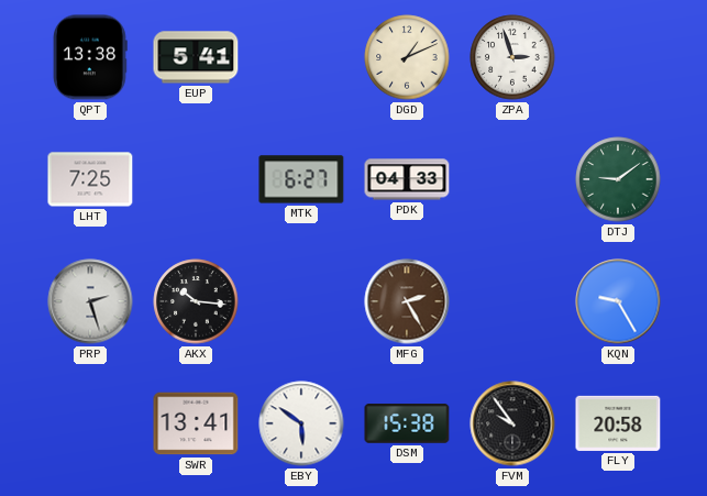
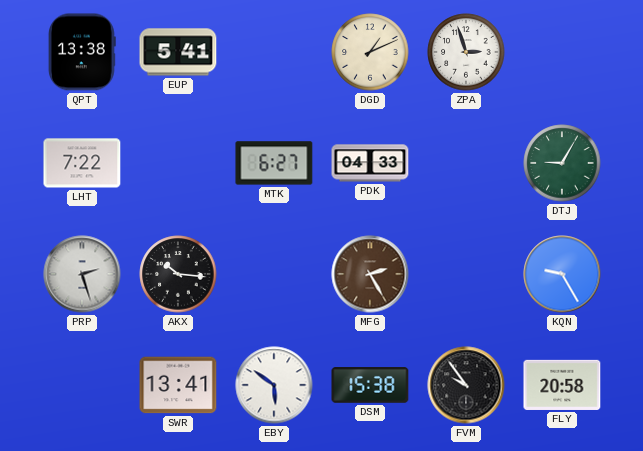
LHT: 7:25 -> 7:22 (82, 163)
DTJ: 9:09 -> 9:05 (562, 163)
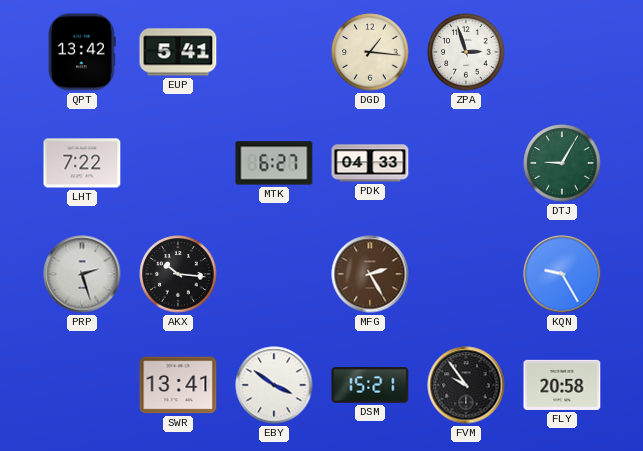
QPT: 13:38 -> 13:42 (82, 52)
DGD: 1:11 -> 1:16 (370, 52)
EBY: 5:51 -> 3:51 (274, 385)
DSM: 15:38 -> 15:21 (370, 385)
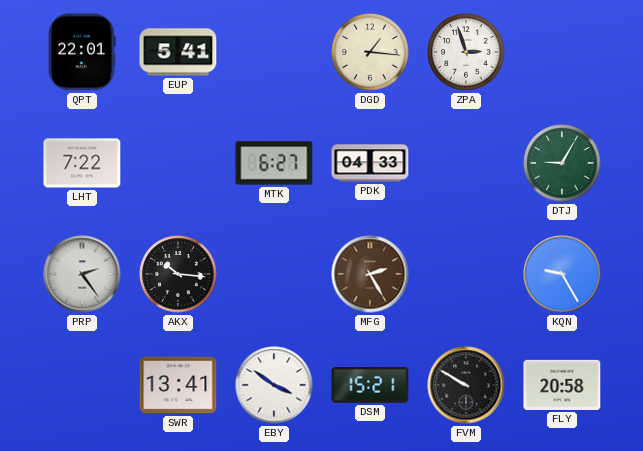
QPT: 13:42 -> 22:01 (82, 52)
PRP: 2:27 -> 2:24 (82, 274)
FVM: 9:54 -> 9:50 (466, 385)
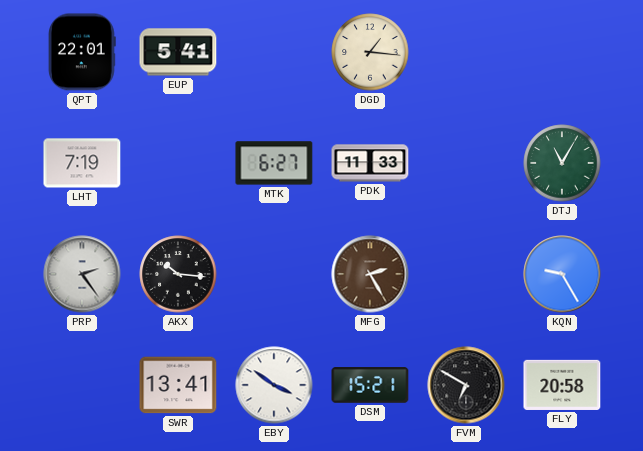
ZPA: 2:57 -> none (466, 52)
LHT: 7:22 -> 7:19 (82, 163)
PDK: 04:33 -> 11:33 (370, 163)
DTJ: 9:05 -> 11:05 (562, 163)
FVM: 9:50 -> 6:50 (466, 385)
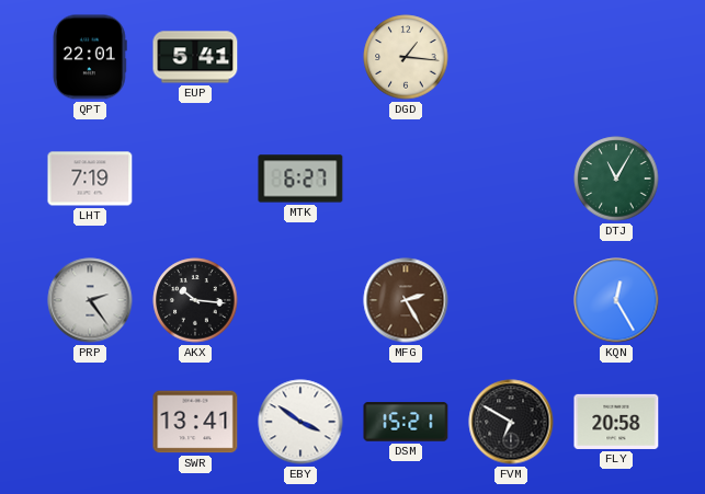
PDK: 11:33 -> none (370, 163)
KQN: 9:25 -> 12:25 (616, 300)
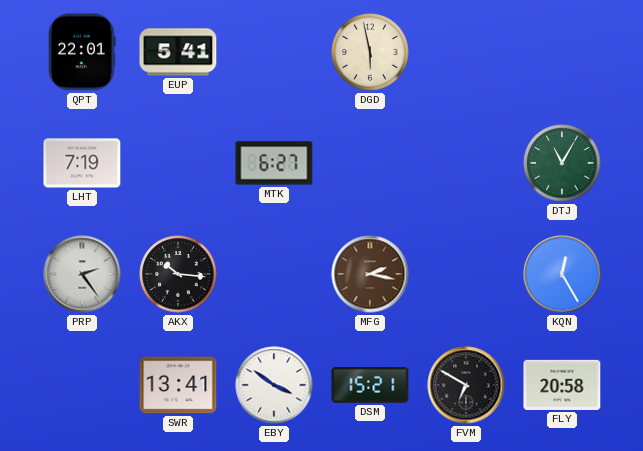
DGD: 1:16 -> 5:58 (370, 52)
MFG: 2:25 -> 2:17 (370, 274)
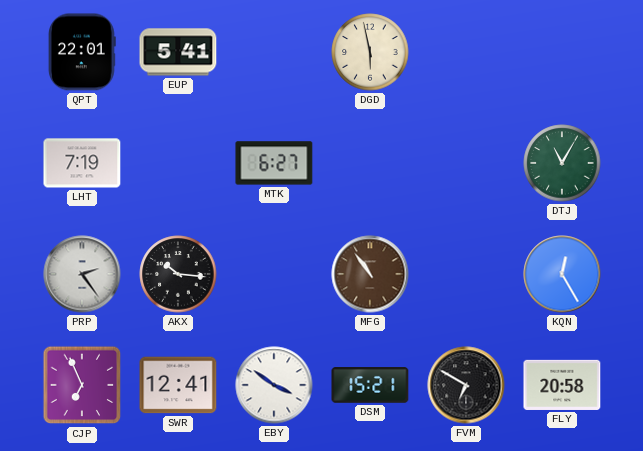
MFG: 2:17 -> 10:54 (370, 274)
CJP: none -> 6:56 (82, 385)
SWR: 13:41 -> 12:41 (178, 385)
